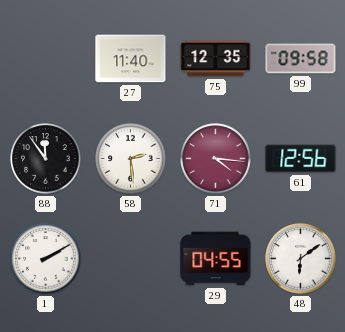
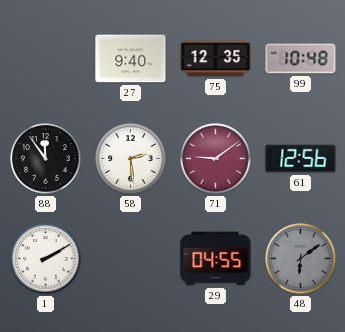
27: 11:40 -> 9:40 (131, 59)
99: 09:58 -> 10:48 (301, 59)
71: 4:16 -> 9:09 (216, 159)
48 dial: white -> grey (301, 259)
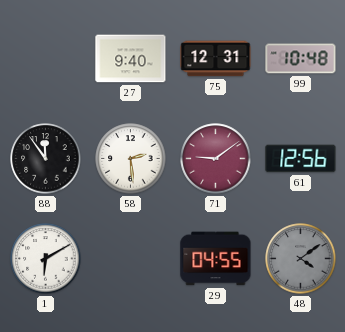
75: 12:35 -> 12:31 (216, 59)
1: 2:10 -> 6:10 (46, 259)
48: 6:09 -> 4:09 (301, 259)
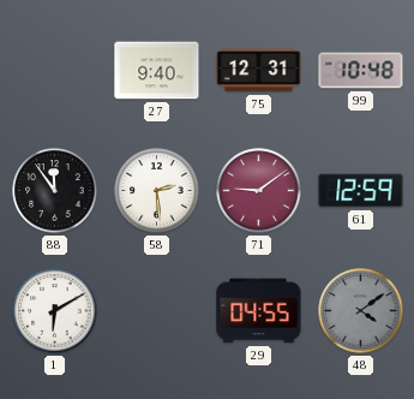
61: 12:56 -> 12:59 (361, 191)
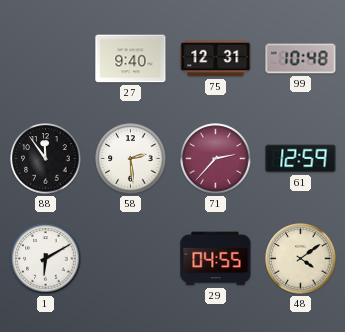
71: 9:09 -> 2:37 (216, 159)
48 dial: grey -> cream (301, 259)
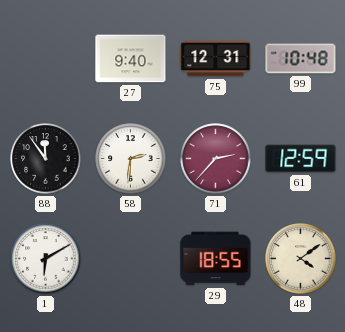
58: 2:29 -> 2:31 (131, 159)
29: 04:55 -> 18:55 (216, 259)
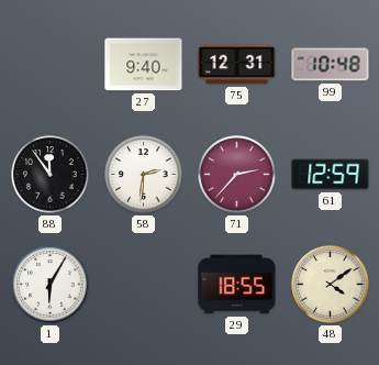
1: 6:10 -> 6:05 (51, 285)
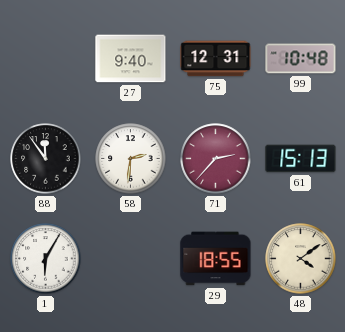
61: 12:59 -> 15:13 (301, 159)
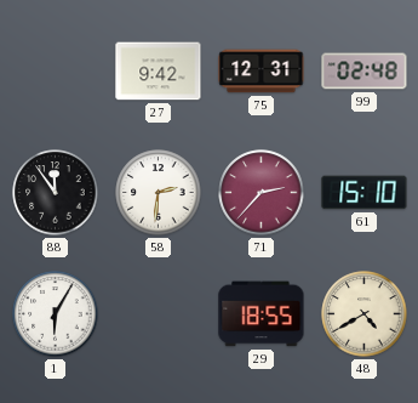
27: 9:40 -> 9:42 (159, 72)
99: 10:48 -> 02:48 (365, 72)
61: 15:13 -> 15:10 (365, 193)
48: 4:09 -> 4:40 (365, 314)
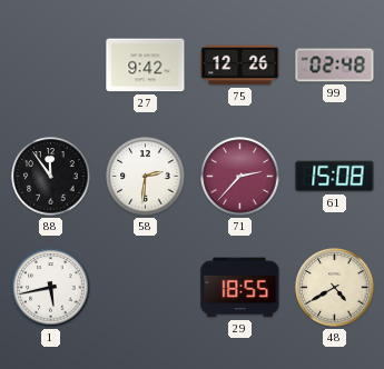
75: 12:31 -> 12:26 (240, 66)
61: 15:10 -> 15:08 (335, 177)
1: 6:05 -> 5:43 (51, 288)
